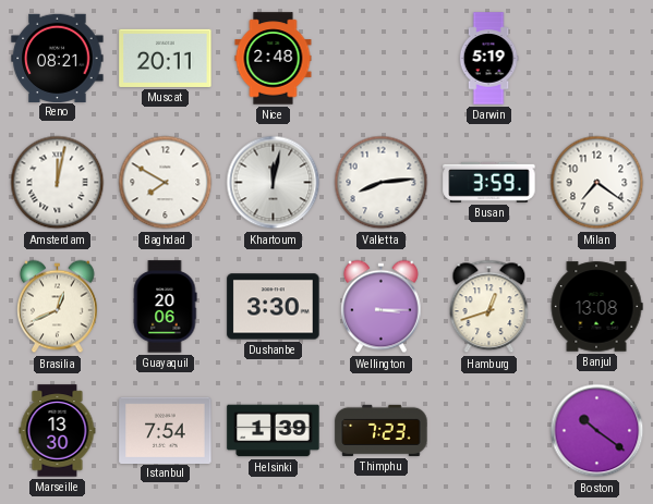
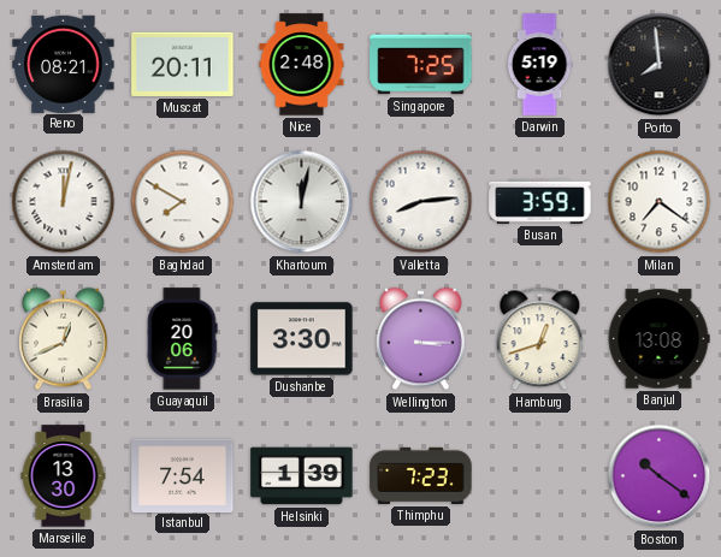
Singapore: none -> 7:25 (421, 65)
Porto: none -> 7:59 (660, 65)
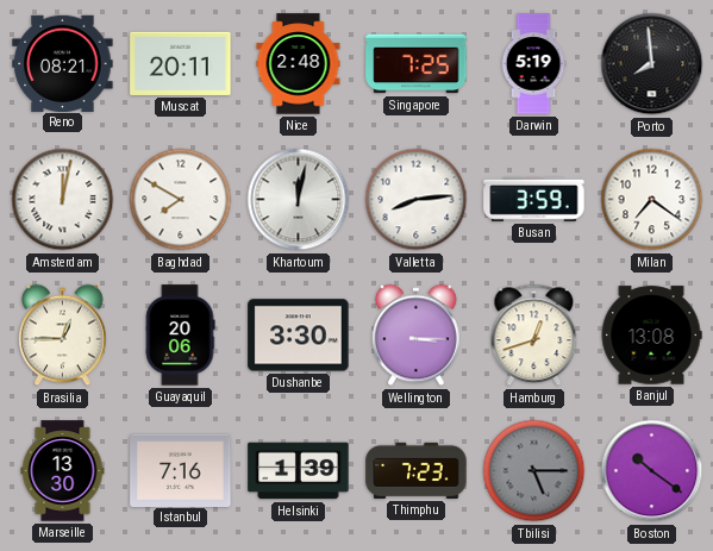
Brasilia: 12:41 -> 12:45 (63, 336)
Istanbul: 7:54 -> 7:16 (181, 470)
Tbilisi: none -> 5:15 (534, 471)
